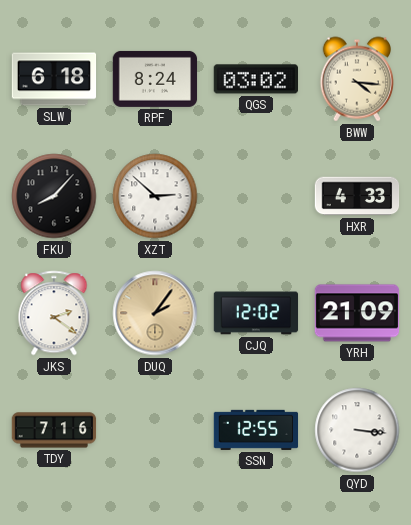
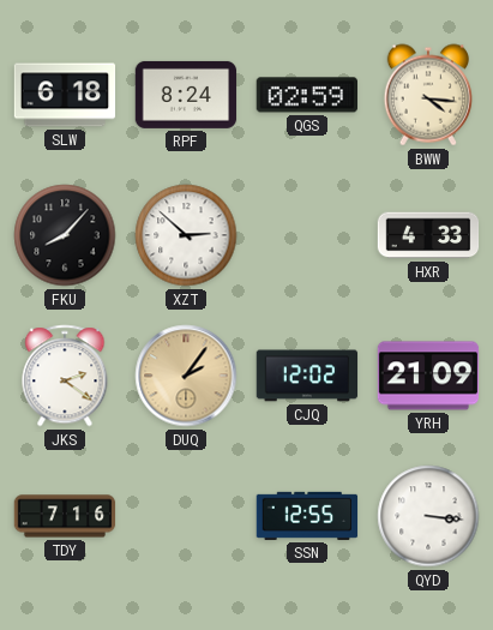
QGS: 03:02 -> 02:59 (306, 95)
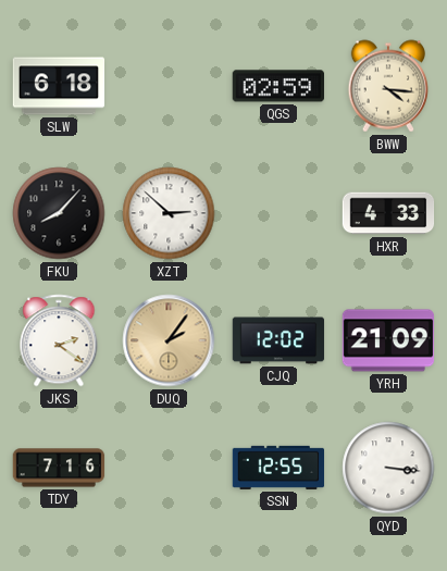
RPF: 8:24 -> none (186, 95)
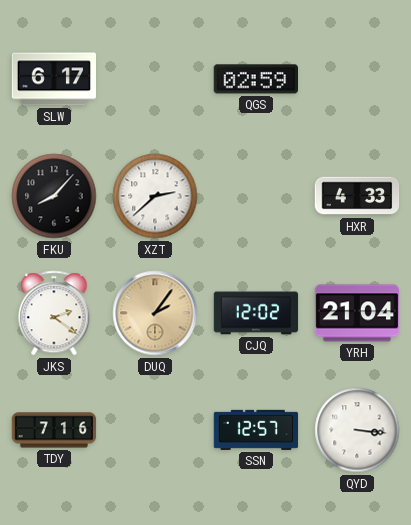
SLW: 6:18 -> 6:17 (54, 79)
BWW: 4:16 -> none (387, 86)
XZT: 2:52 -> 2:38 (155, 196)
YRH: 21:09 -> 21:04 (357, 313)
SSN: 12:55 -> 12:57 (256, 430)
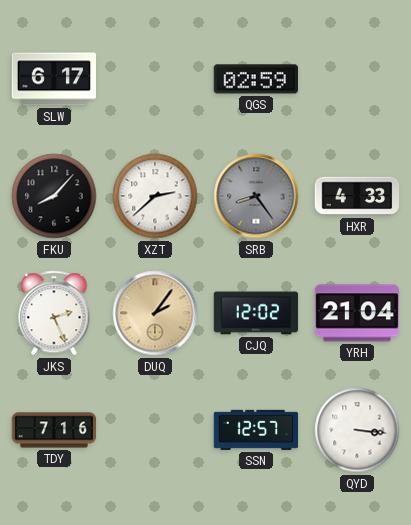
SRB: none -> 8:24 (256, 196)
JKS: 2:21 -> 2:26 (54, 313)
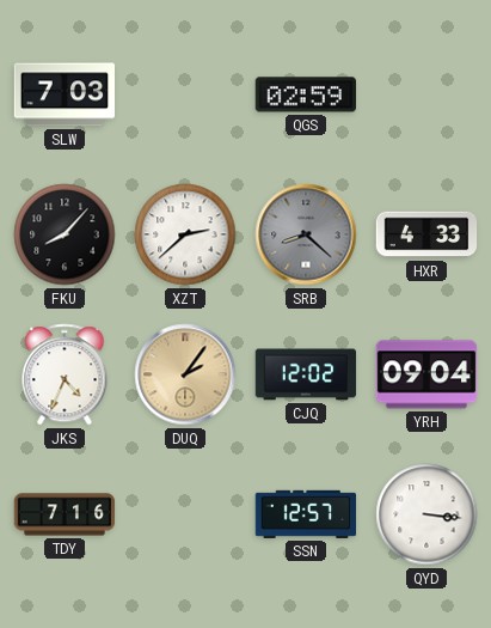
SLW: 6:17 -> 7:03 (65, 94)
SRB: 8:24 -> 8:22 (306, 234)
JKS: 2:26 -> 4:34 (65, 374)
YRH: 21:04 -> 09:04 (426, 374)
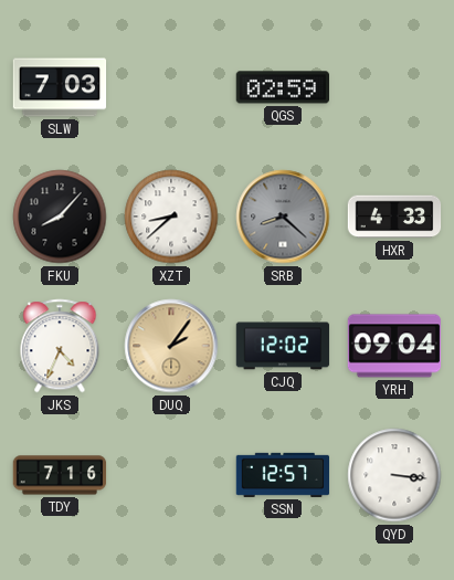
XZT: 2:38 -> 8:38 (171, 217)
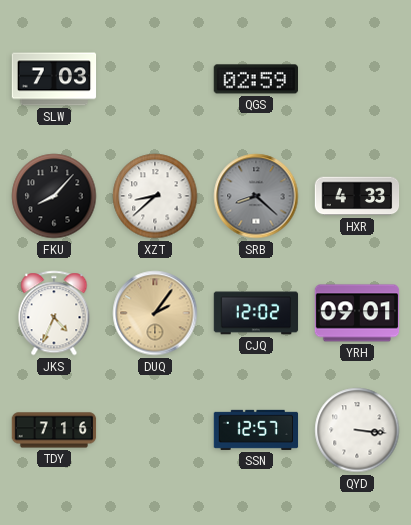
YRH: 09:04 -> 09:01 (357, 313)
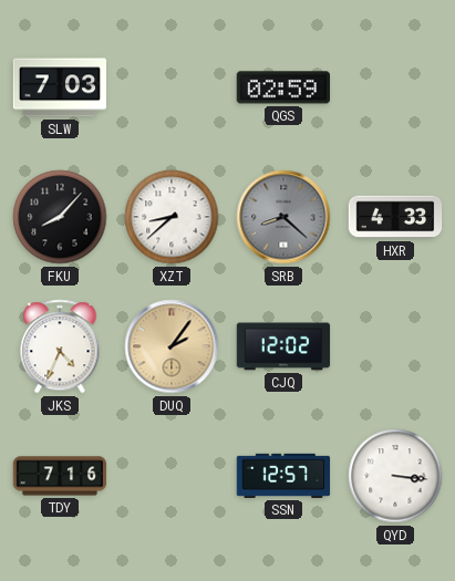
YRH: 09:01 -> none (357, 313)
